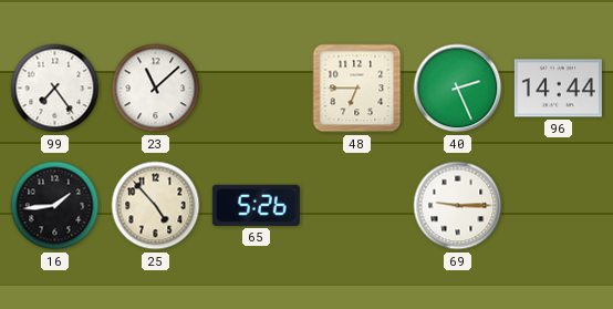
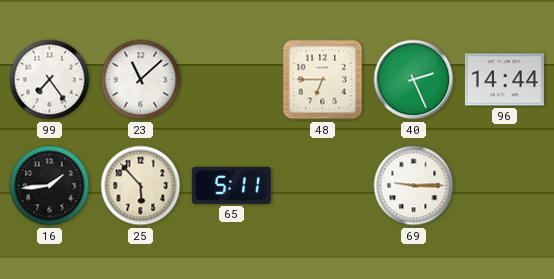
25: 4:53 -> 5:53 (141, 186)
65: 5:26 -> 5:11 (231, 185)
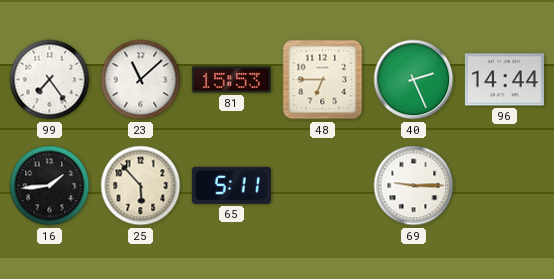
81: none -> 15:53 (231, 80)
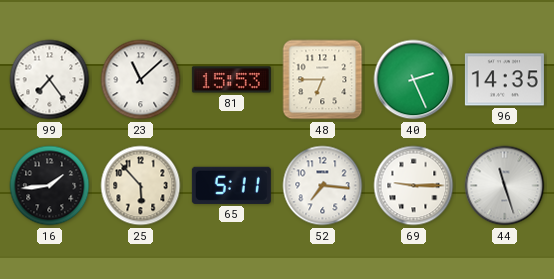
96: 14:44 -> 14:35 (504, 80)
52: none -> 7:16 (323, 186)
44: none -> 11:27 (505, 186)
